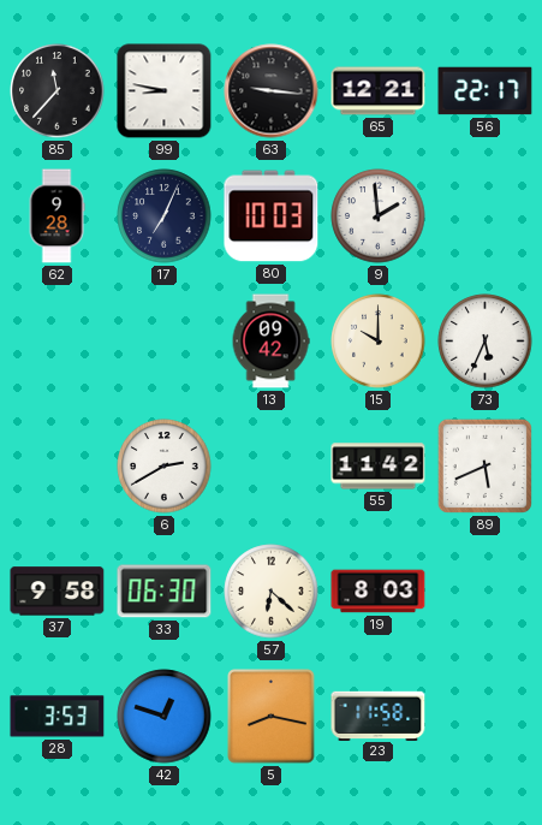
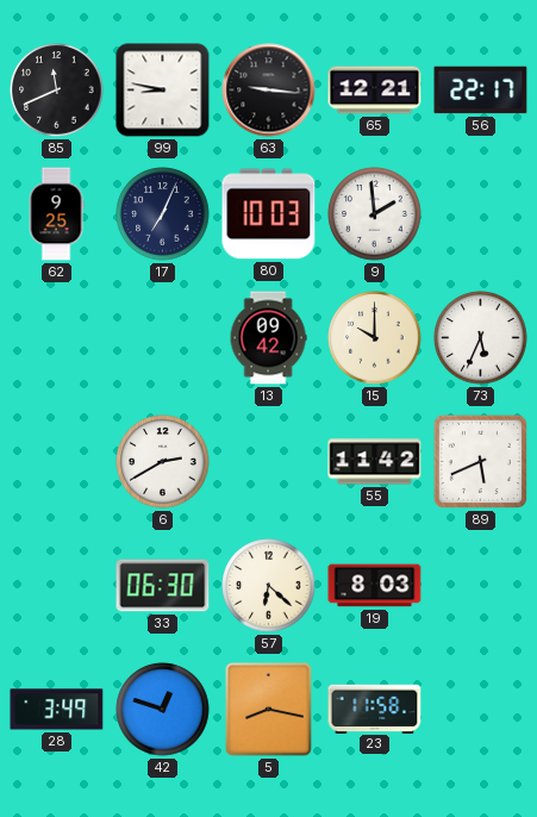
85: 11:37 -> 11:41 (57, 91)
62: 9:28 -> 9:25 (56, 214)
37: 9:58 -> none (58, 592)
28: 3:53 -> 3:49 (57, 710)
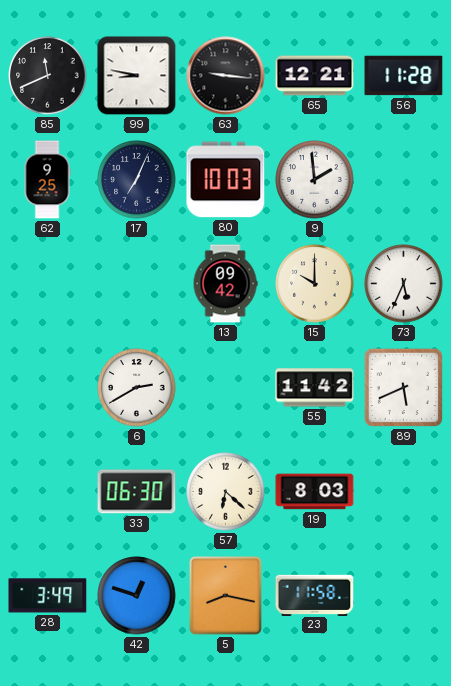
56: 22:17 -> 11:28 (404, 76)
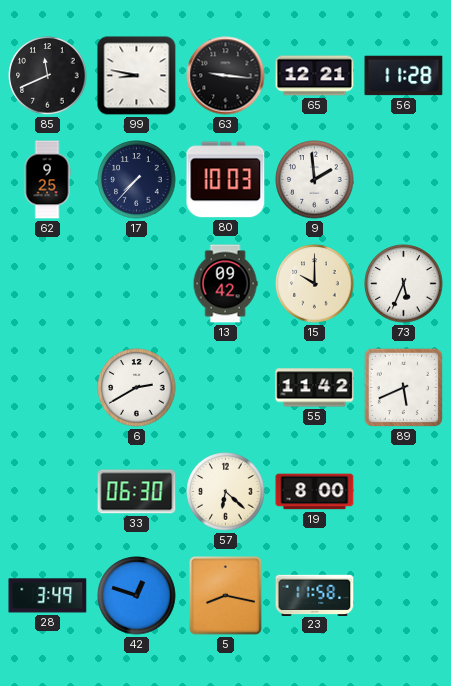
17: 7:04 -> 7:37 (137, 180)
19: 8:03 -> 8:00 (315, 492)
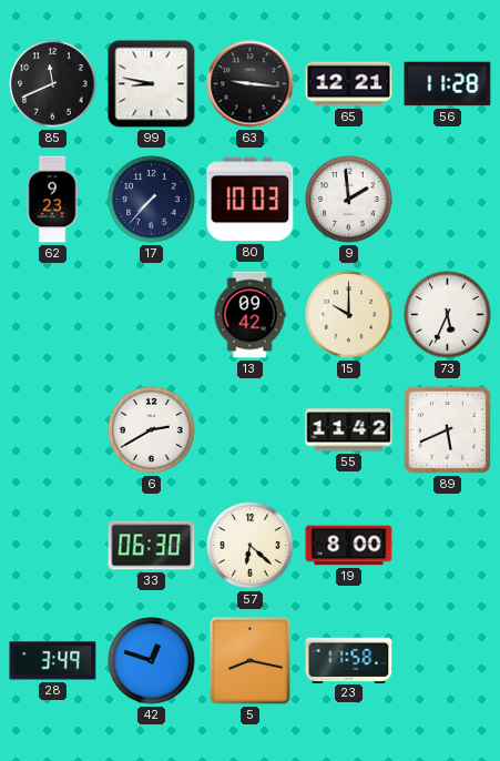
62: 9:25 -> 9:23 (52, 200)
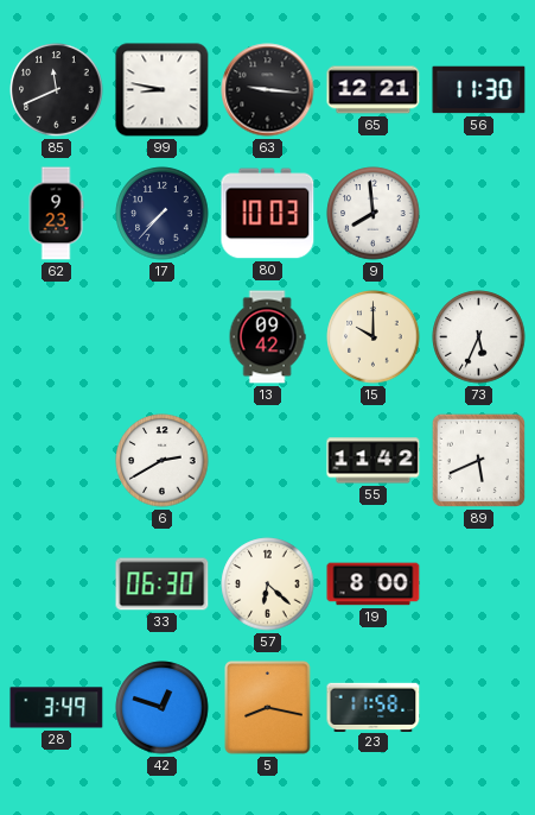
56: 11:28 -> 11:30 (479, 90)
9: 1:59 -> 7:59 (374, 214)
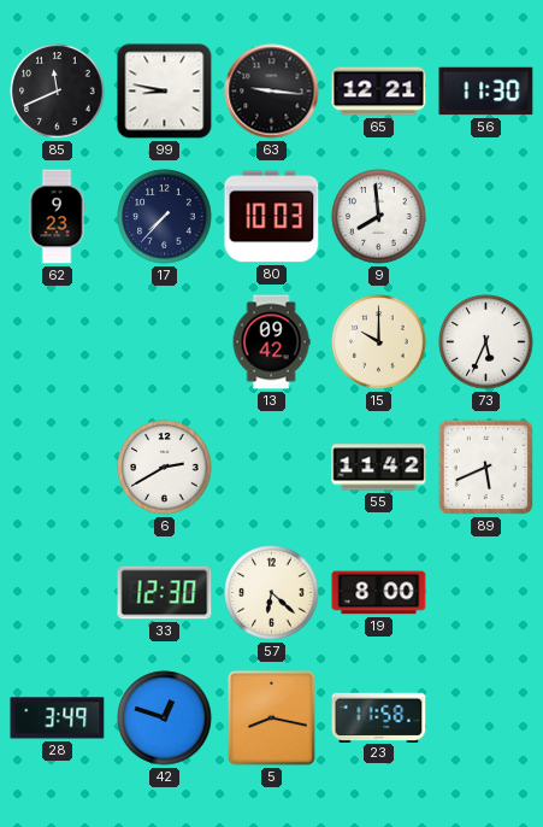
33: 06:30 -> 12:30 (165, 593)
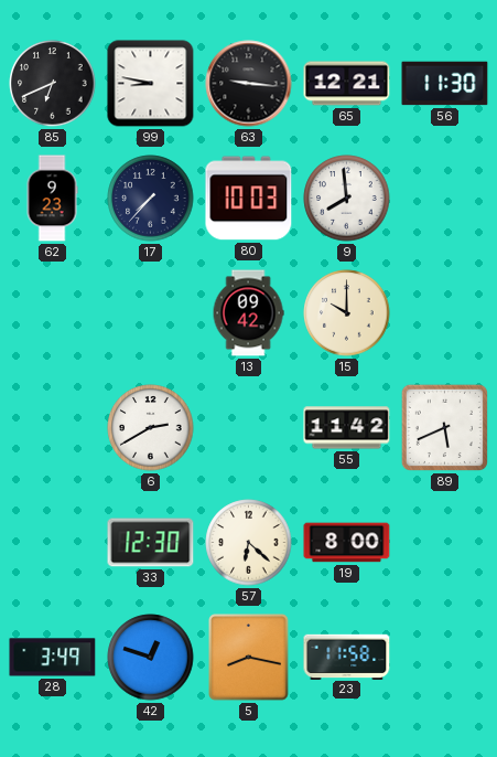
85: 11:41 -> 6:41 (53, 84)
73: 5:34 -> none (486, 342)
